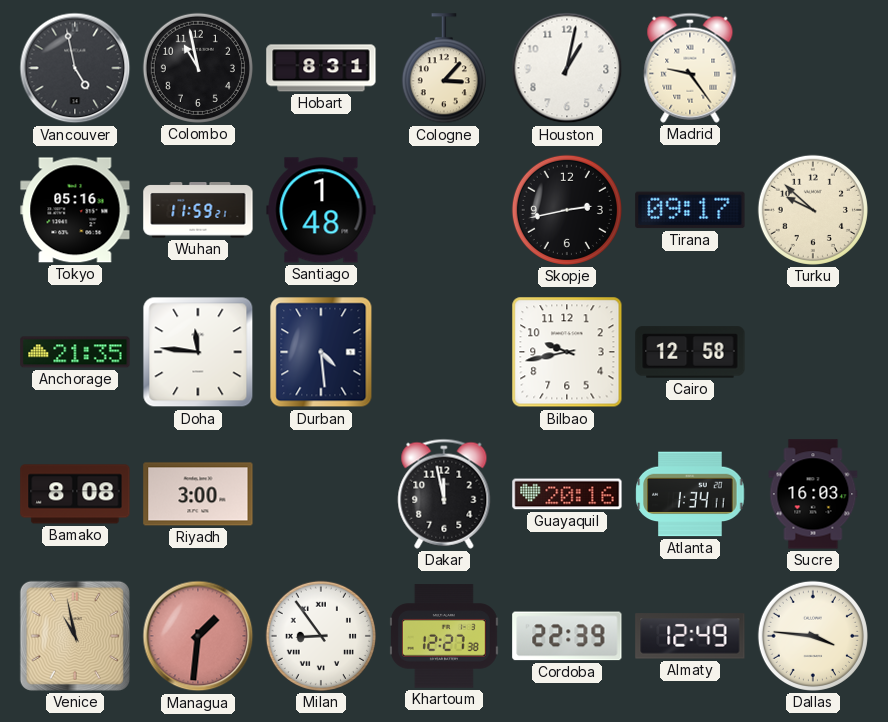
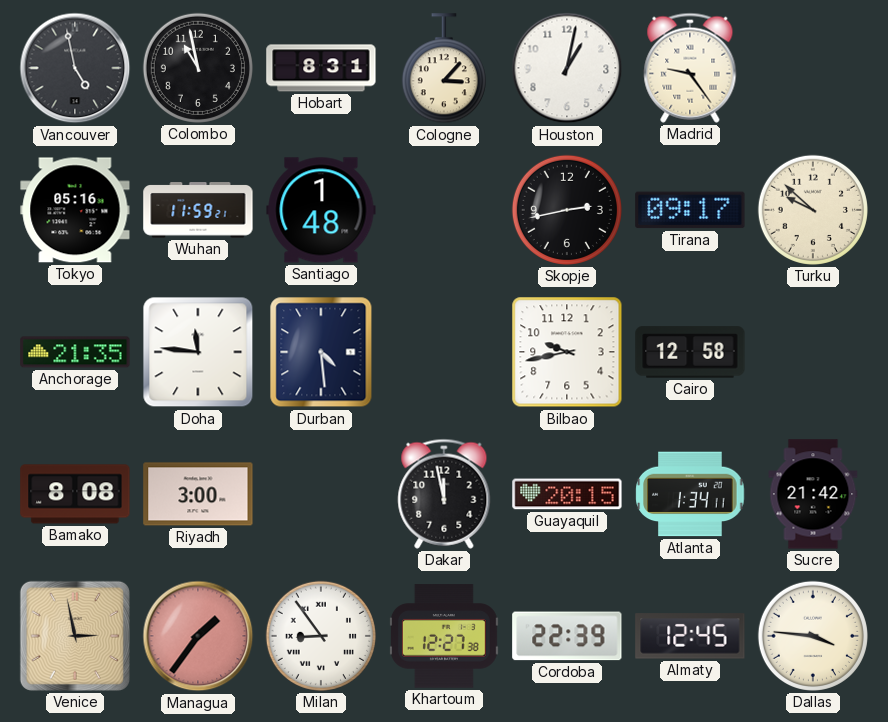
Guayaquil: 20:16 -> 20:15 (567, 494)
Sucre: 16:03 -> 21:42 (813, 494)
Venice: 10:58 -> 2:58 (75, 636)
Managua: 1:31 -> 1:36 (198, 636)
Almaty: 12:49 -> 12:45 (690, 636)
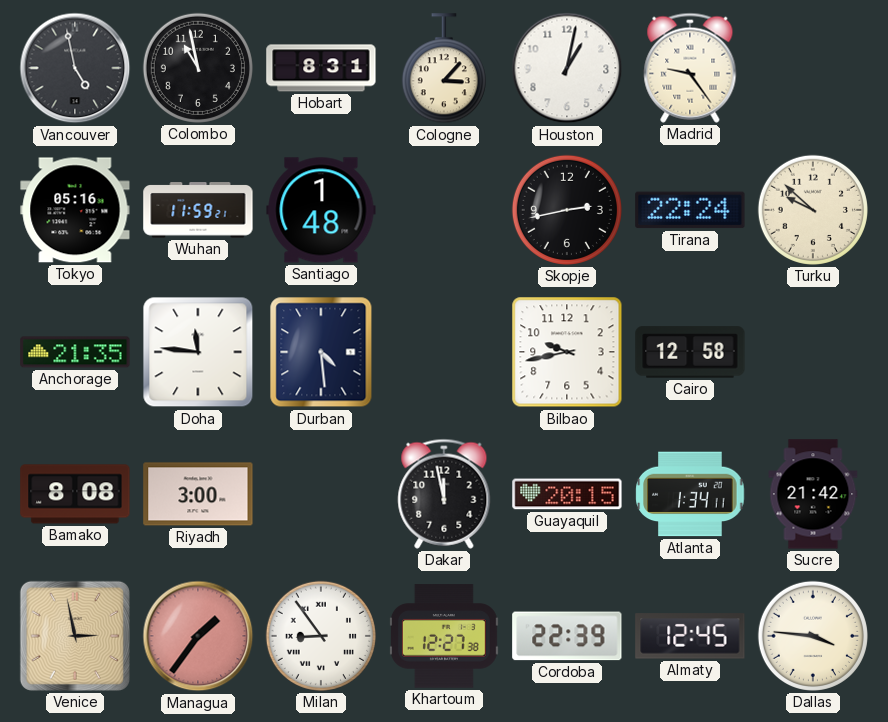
Tirana: 09:17 -> 22:24 (690, 210)
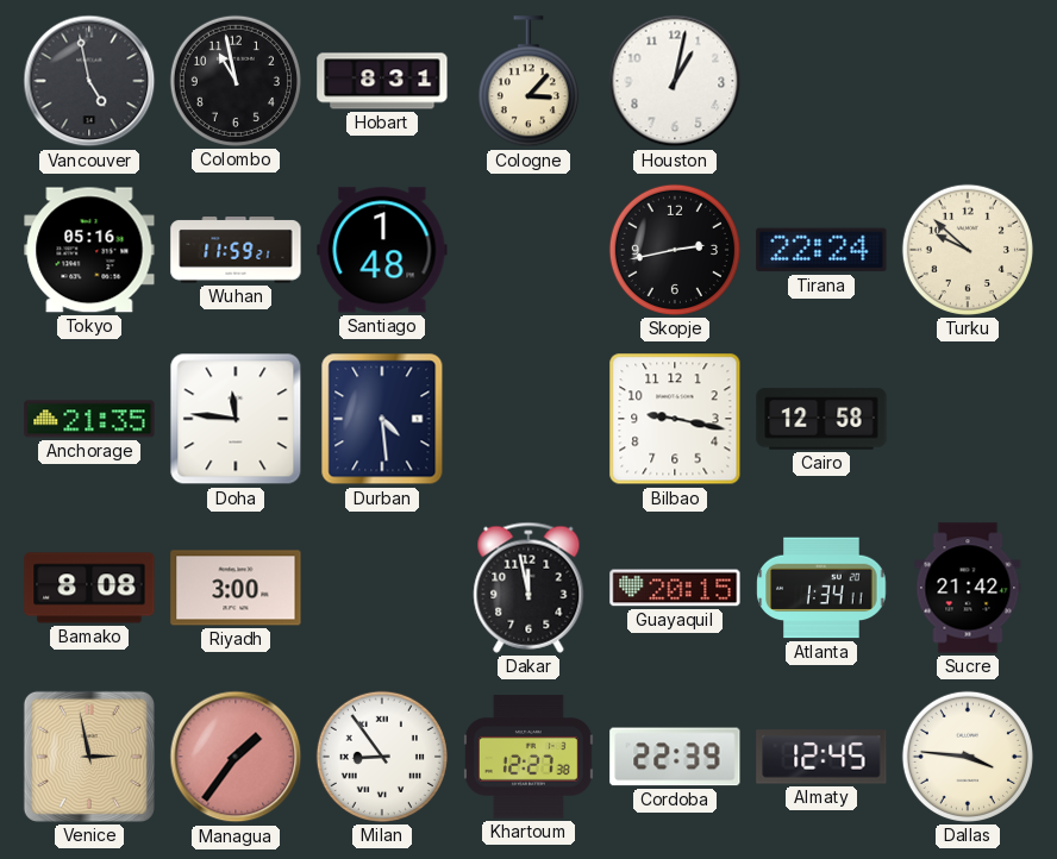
Madrid: 9:24 -> none (690, 68)
Bilbao: 9:43 -> 9:17 (675, 419)
